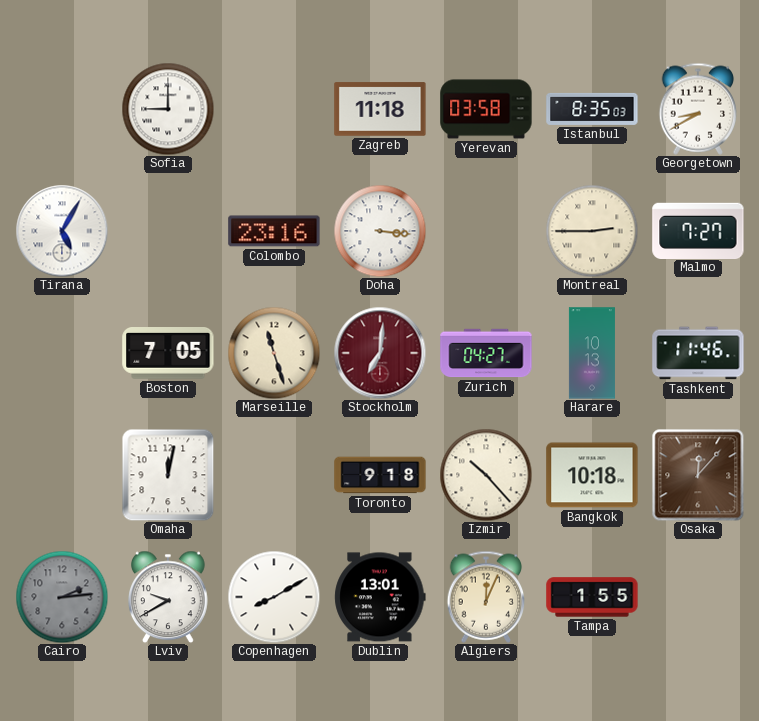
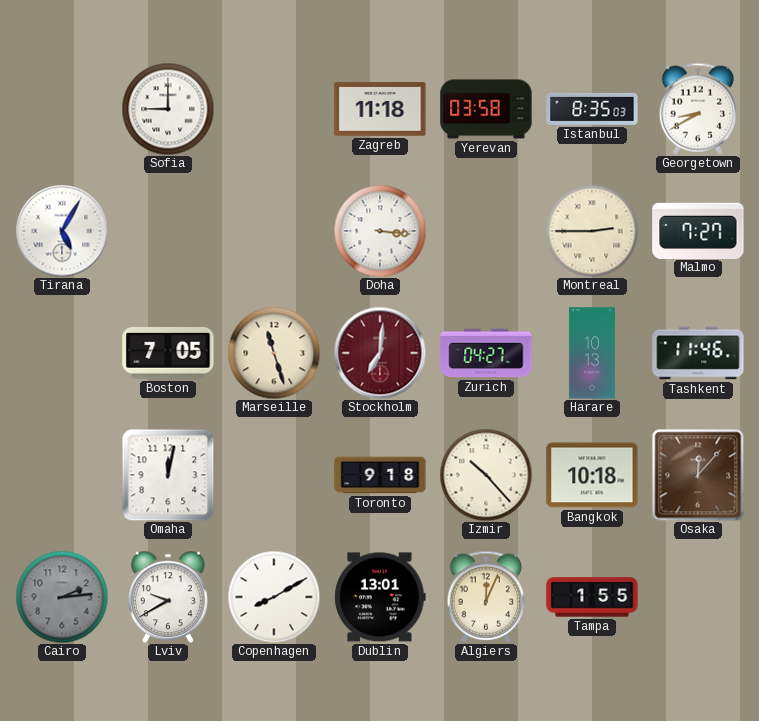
Colombo: 23:16 -> none (274, 231)
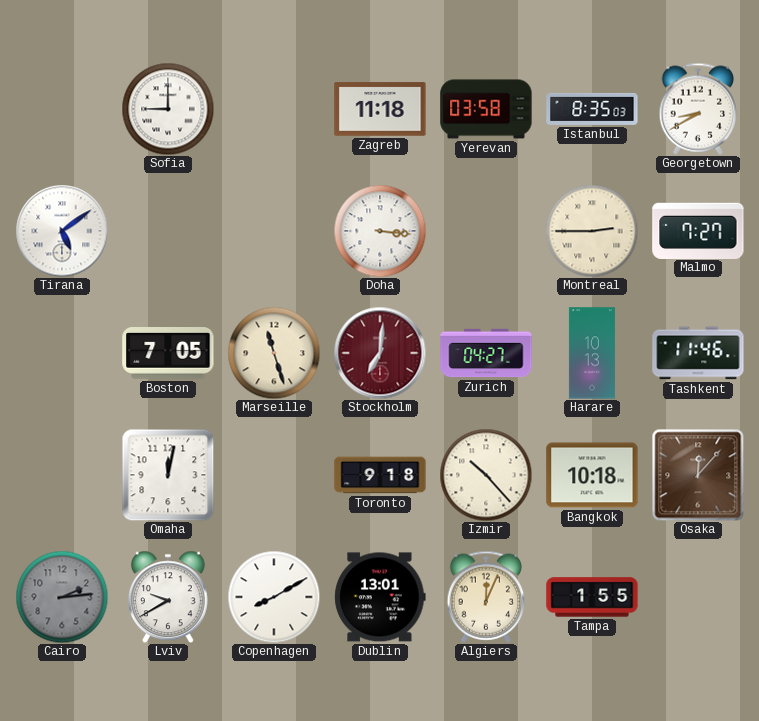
Tirana: 5:05 -> 5:09 (62, 231)
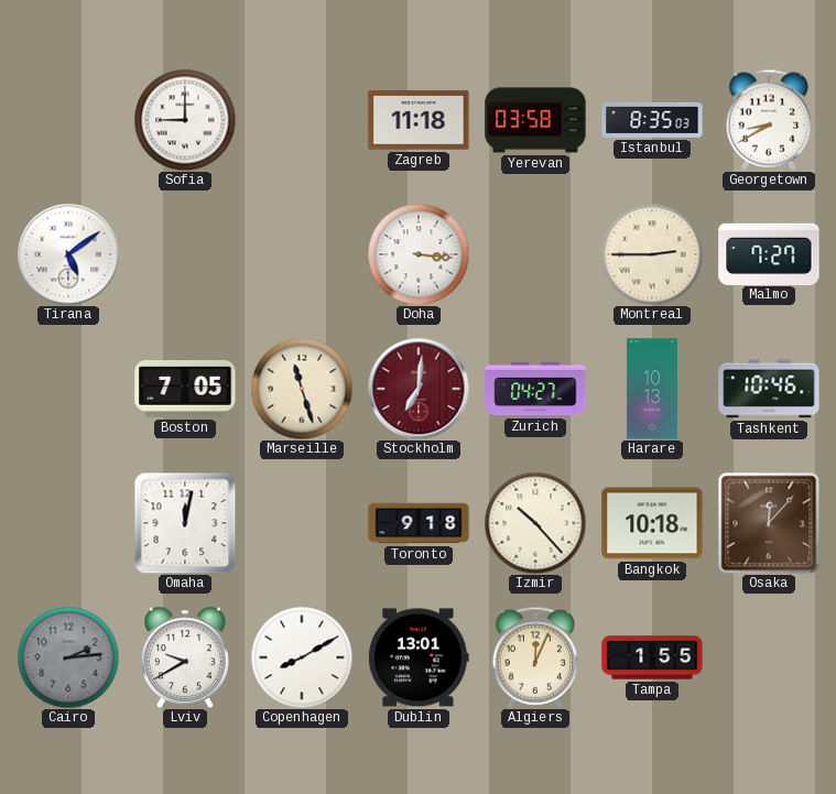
Tashkent: 11:46 -> 10:46 (769, 389)
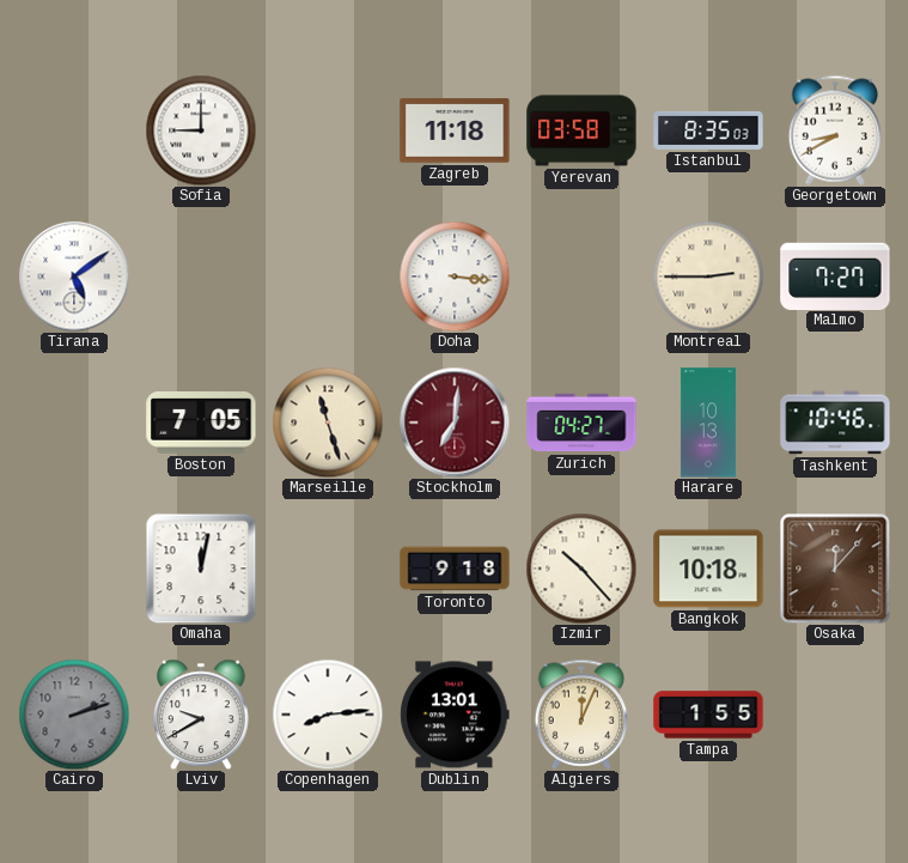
Cairo: 2:14 -> 2:12 (74, 715)
Copenhagen: 8:10 -> 8:14 (328, 715)
